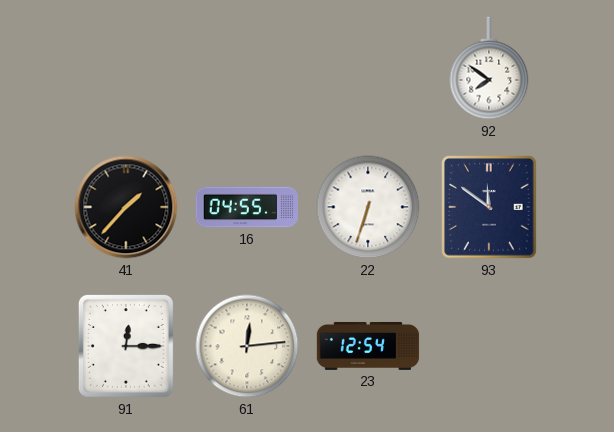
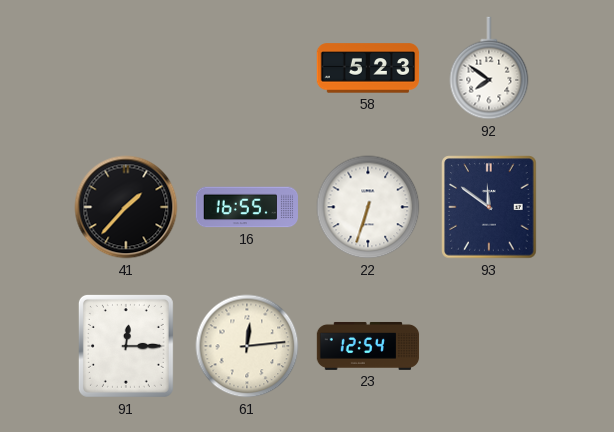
58: none -> 5:23 (368, 68)
16: 04:55 -> 16:55 (247, 207)
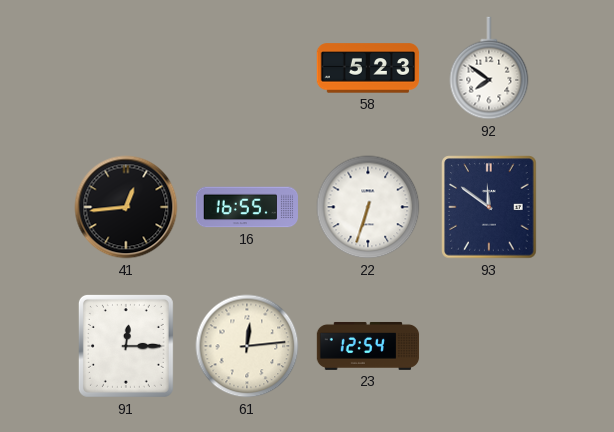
41: 1:37 -> 12:44 (126, 207)
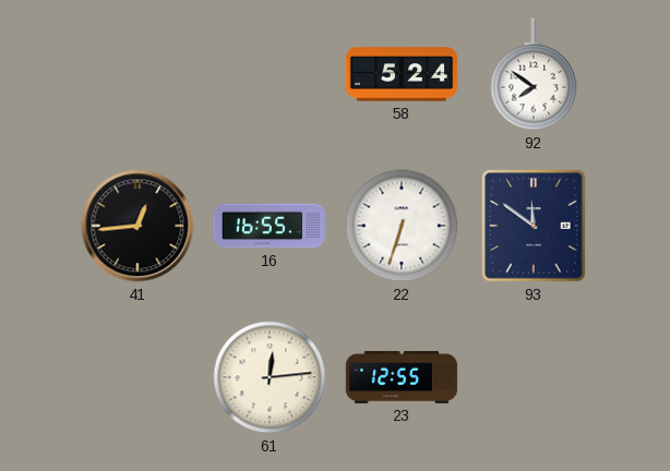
58: 5:23 -> 5:24 (402, 74)
91: 12:15 -> none (126, 346)
23: 12:54 -> 12:55 (402, 377)
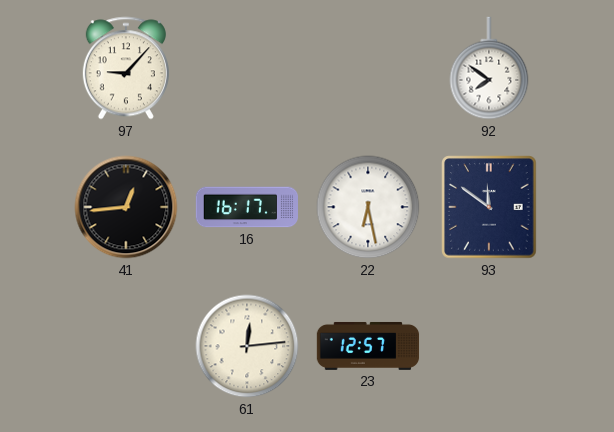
97: none -> 9:07 (126, 68)
58: 5:24 -> none (402, 74)
16: 16:55 -> 16:17 (247, 207)
22: 6:33 -> 6:28 (368, 207)
23: 12:55 -> 12:57 (368, 346)
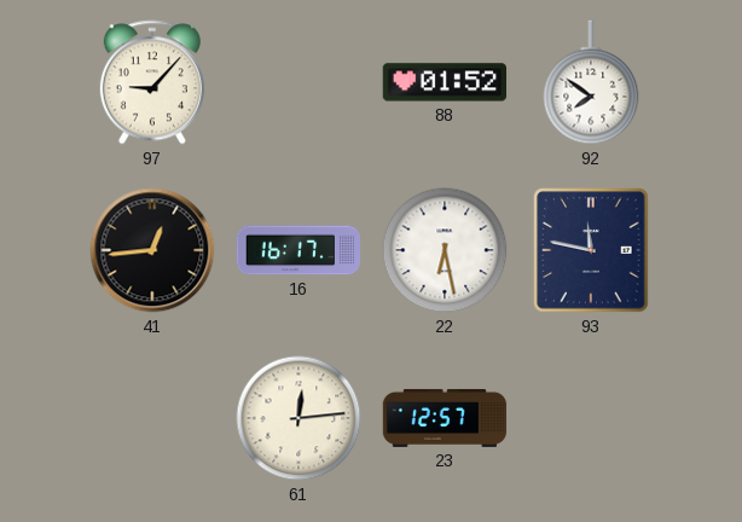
88: none -> 01:52 (444, 82)
93: 11:51 -> 11:47 (591, 250)
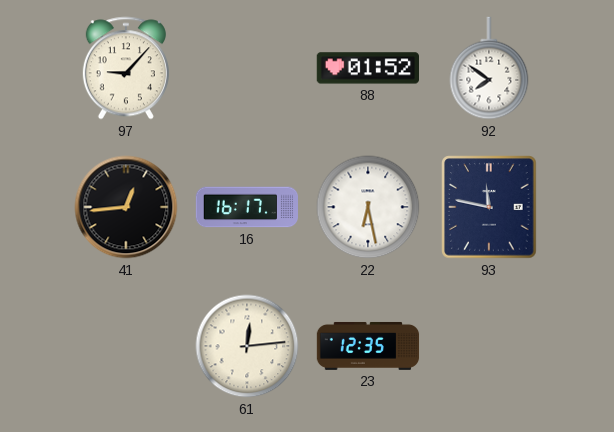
23: 12:57 -> 12:35 (368, 346)
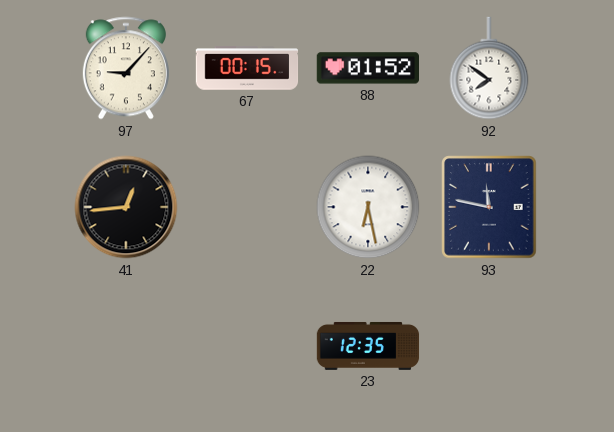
67: none -> 00:15 (247, 68)
16: 16:17 -> none (247, 207)
61: 12:14 -> none (247, 346)
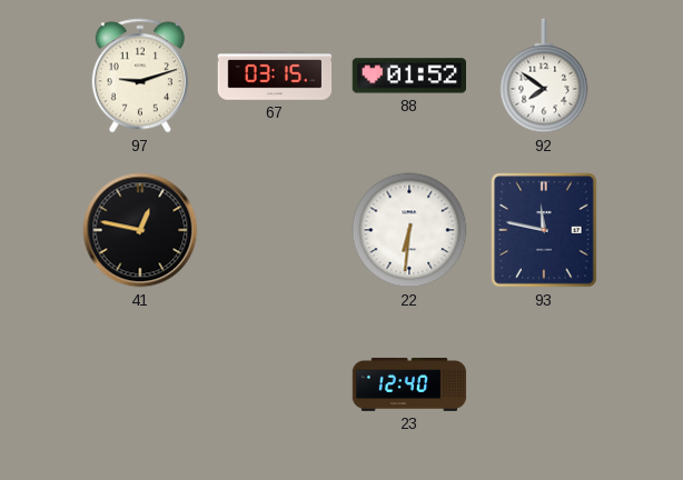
97: 9:07 -> 9:12 (140, 76)
67: 00:15 -> 03:15 (275, 76)
41: 12:44 -> 12:47 (140, 230)
22: 6:28 -> 6:31 (409, 230)
23: 12:35 -> 12:40 (409, 384)
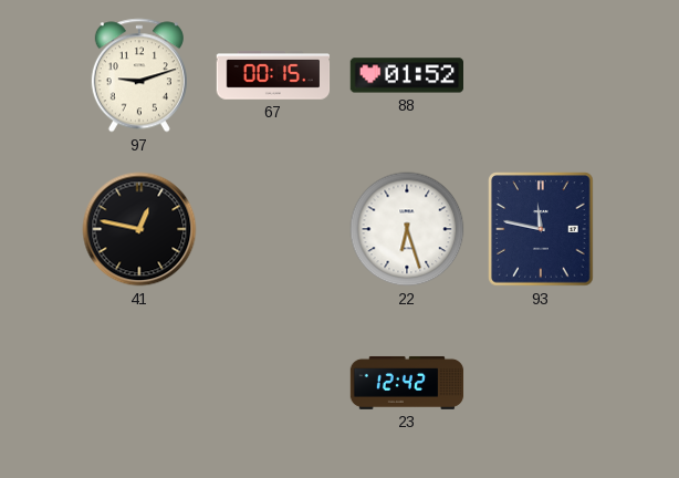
67: 03:15 -> 00:15 (273, 75)
92: 7:51 -> none (544, 76)
22: 6:31 -> 6:27 (407, 229)
23: 12:40 -> 12:42 (407, 383)
